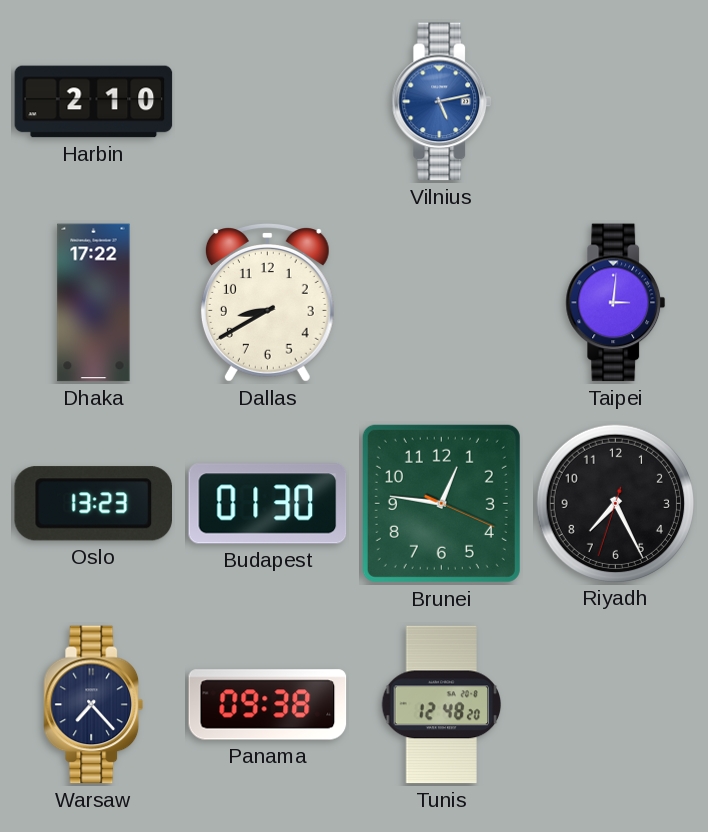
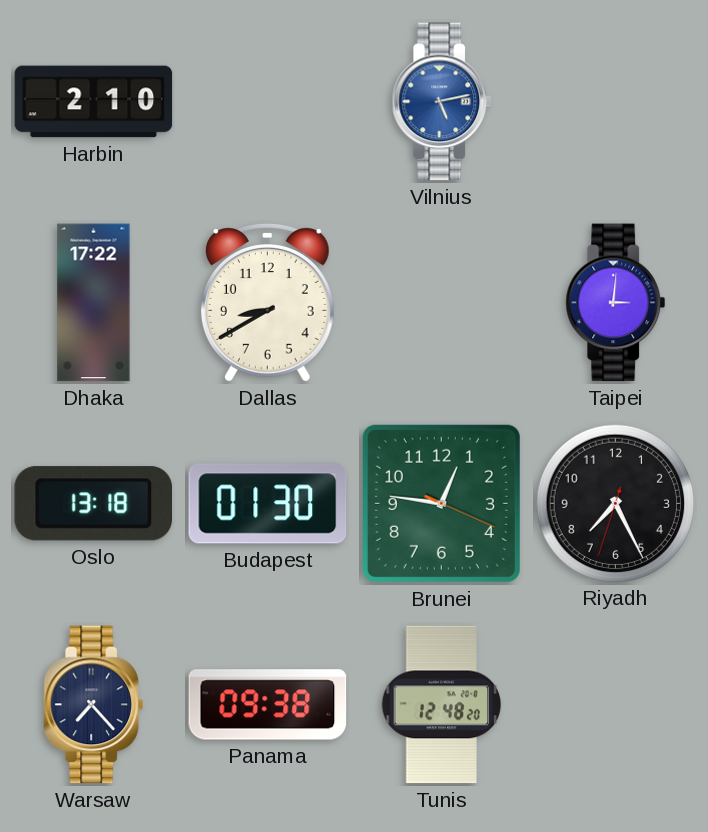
Oslo: 13:23 -> 13:18 (93, 504)
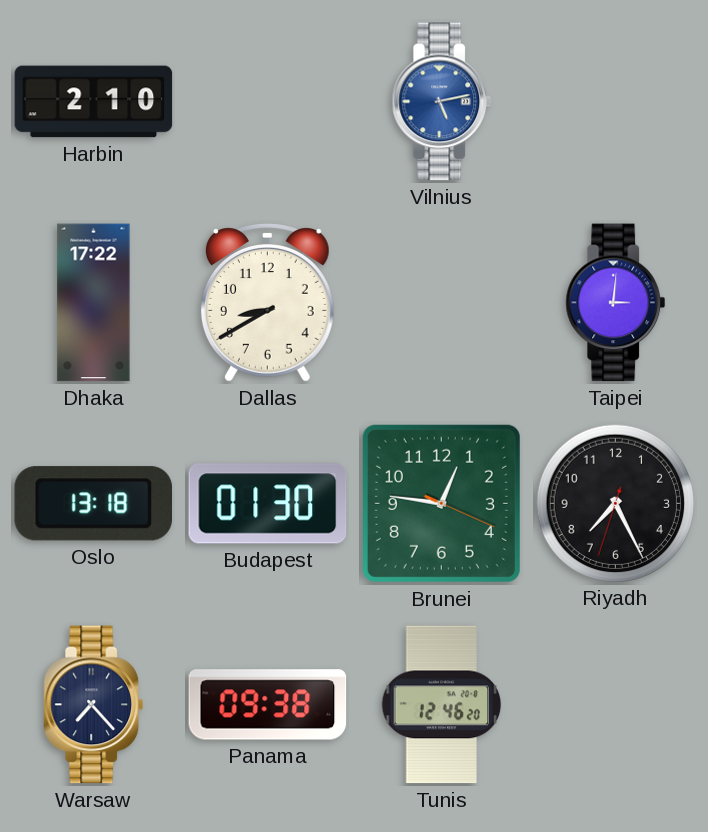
Tunis: 12:48 -> 12:46 (442, 705)
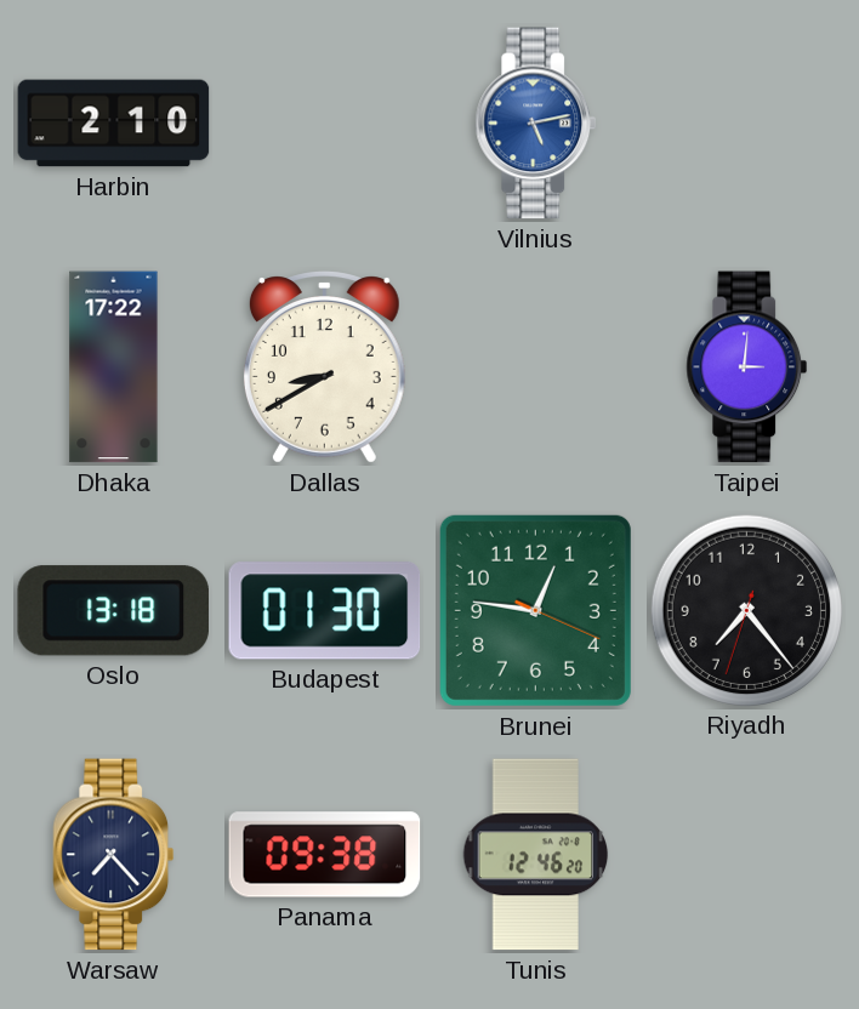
Riyadh: 7:25 -> 7:23 (746, 610)
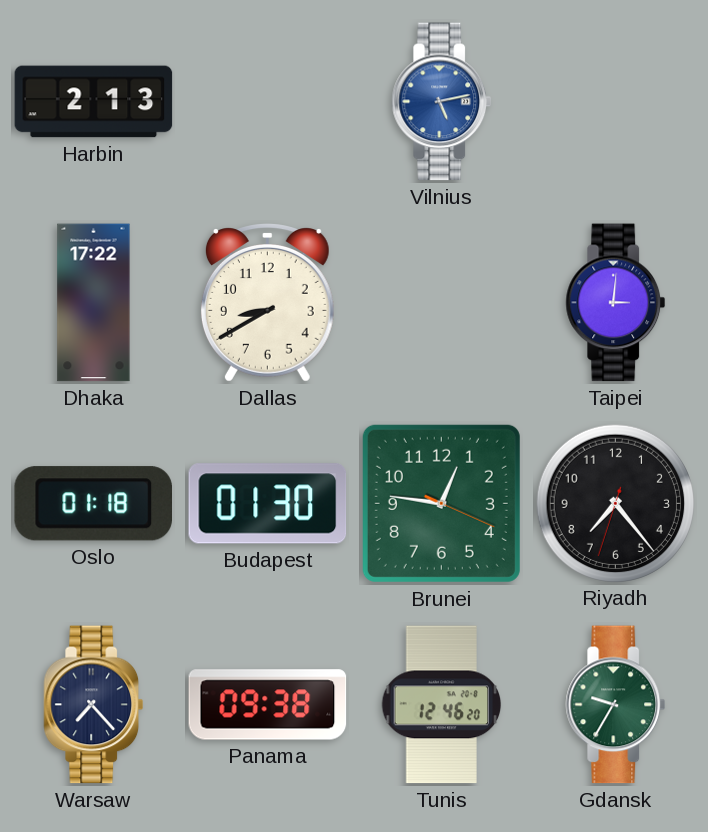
Harbin: 2:10 -> 2:13 (94, 102)
Oslo: 13:18 -> 01:18 (93, 504)
Gdansk: none -> 9:35 (616, 705)
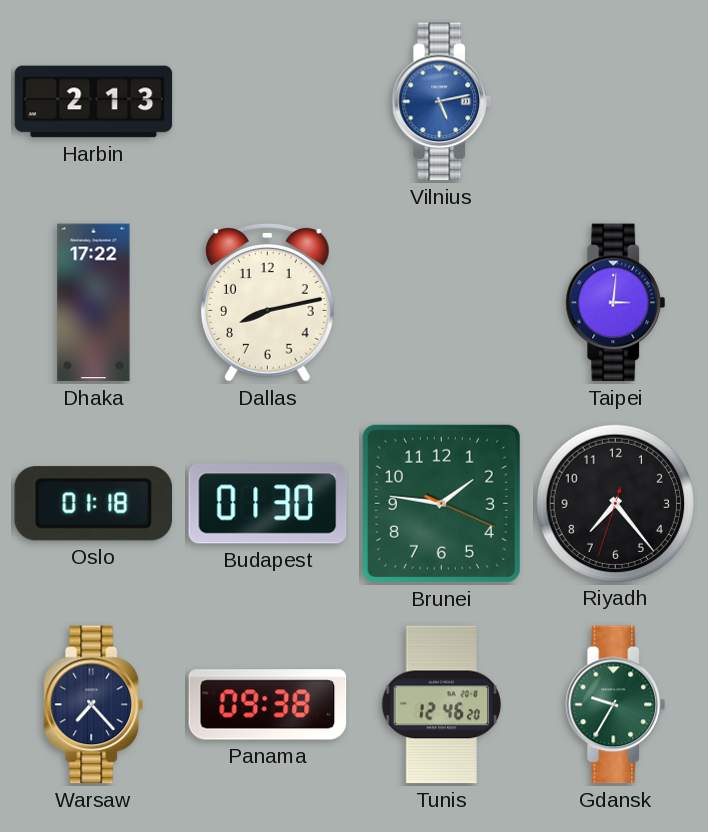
Dallas: 8:40 -> 8:13 (267, 303)
Brunei: 12:46 -> 1:46 (441, 503)
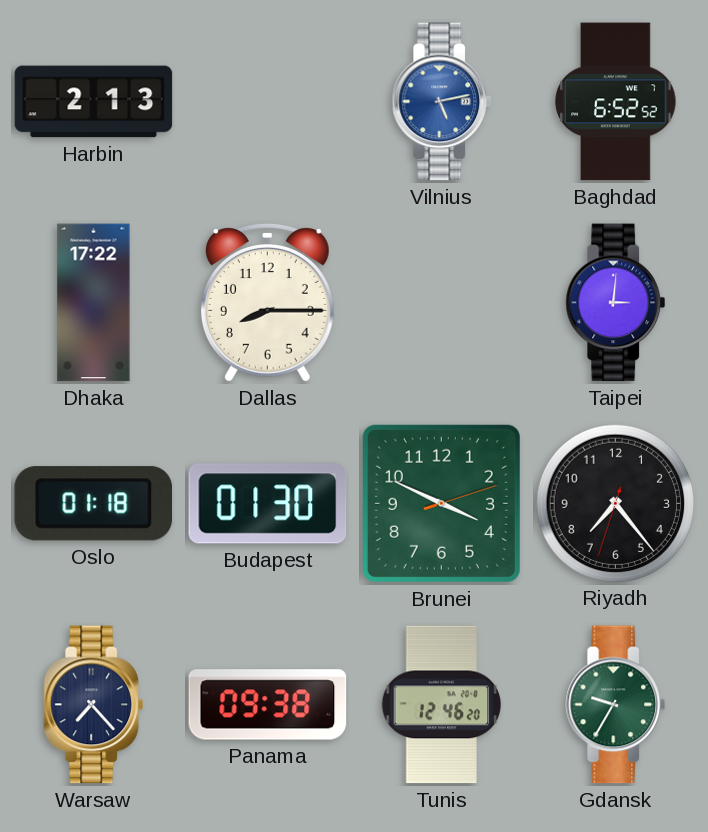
Baghdad: none -> 6:52 (616, 102)
Dallas: 8:13 -> 8:15 (267, 303)
Brunei: 1:46 -> 3:49 (441, 503)
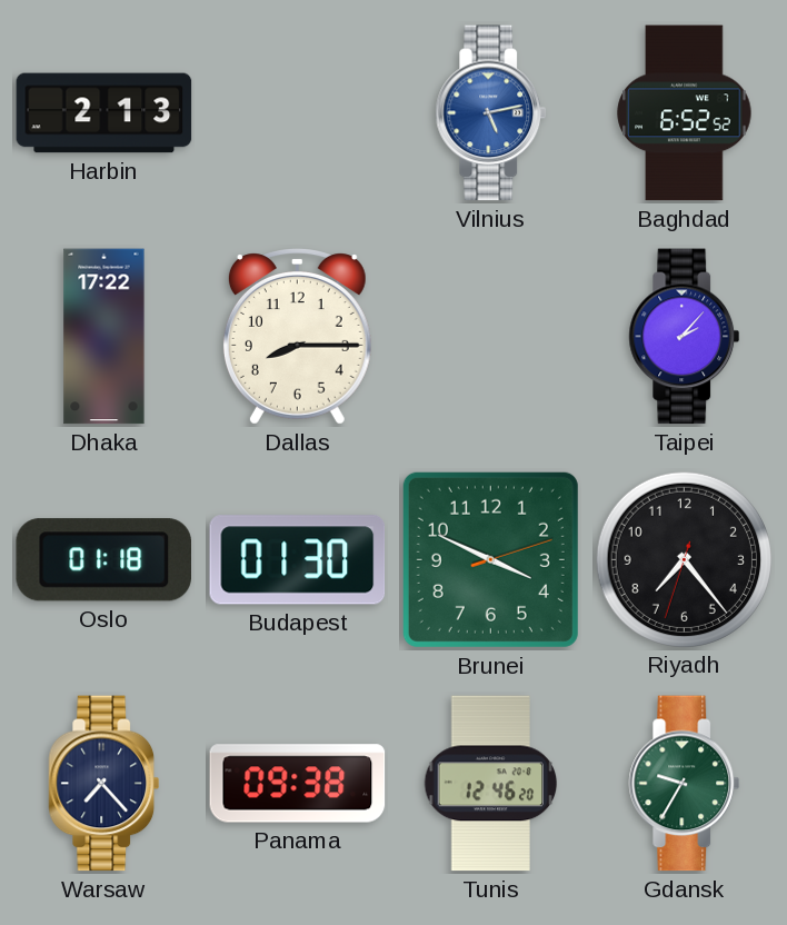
Taipei: 3:01 -> 2:07 (685, 337)
